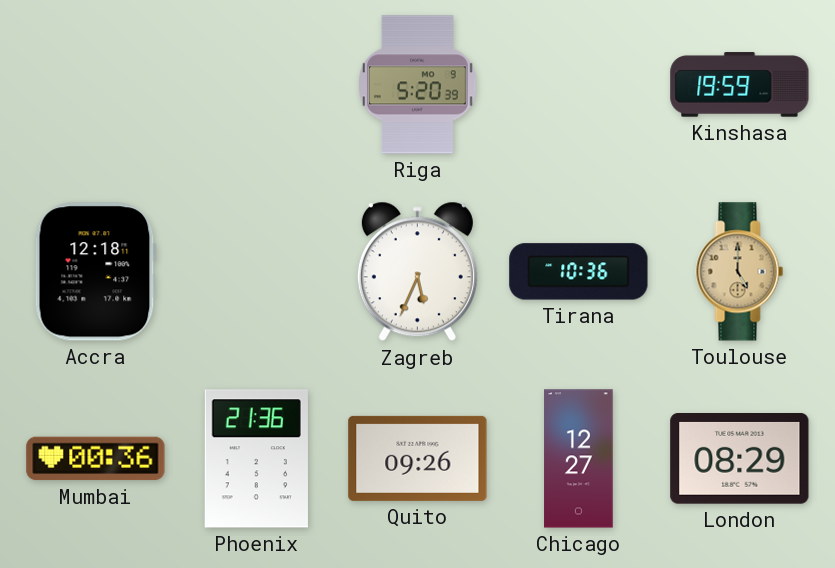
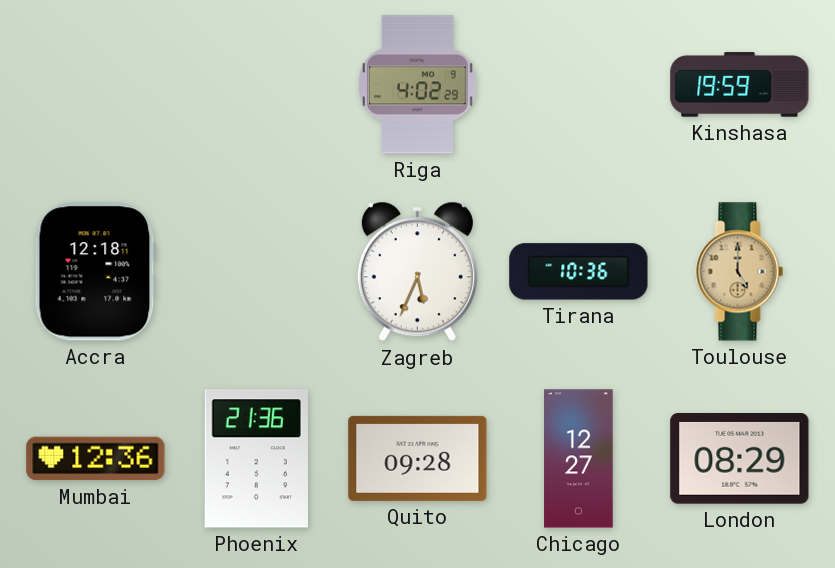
Riga: 5:20 -> 4:02 (418, 85)
Mumbai: 00:36 -> 12:36 (96, 459)
Quito: 09:26 -> 09:28 (418, 458)
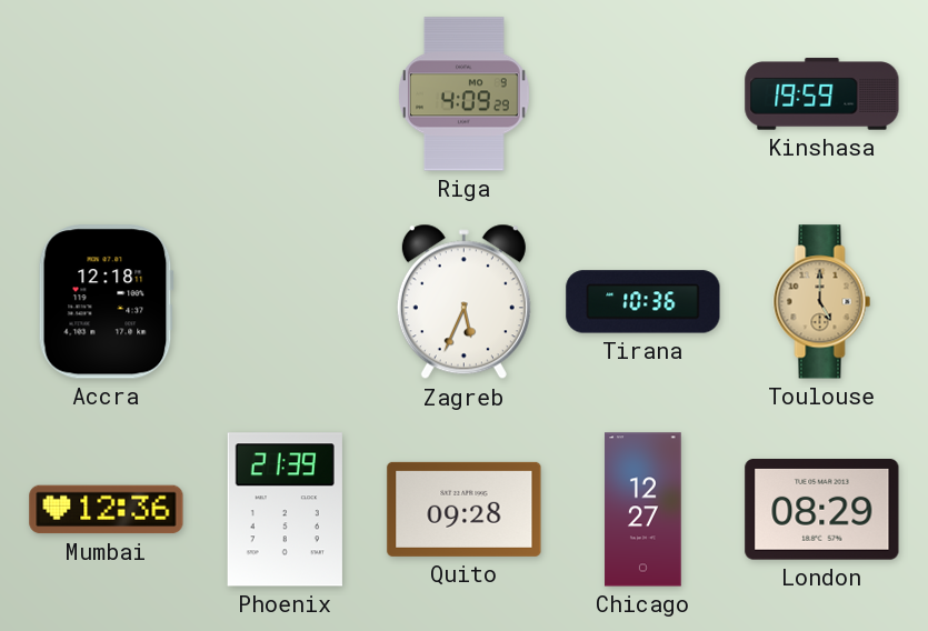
Riga: 4:02 -> 4:09 (465, 94)
Phoenix: 21:36 -> 21:39 (285, 510)
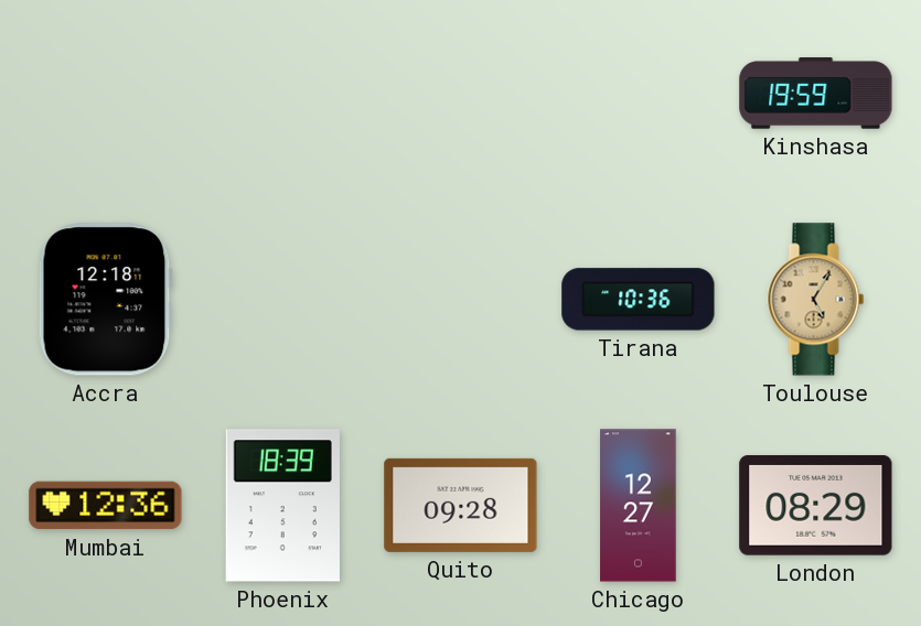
Riga: 4:09 -> none (465, 94)
Zagreb: 5:34 -> none (463, 302)
Toulouse: 5:00 -> 5:05 (816, 300)
Phoenix: 21:39 -> 18:39 (282, 506)
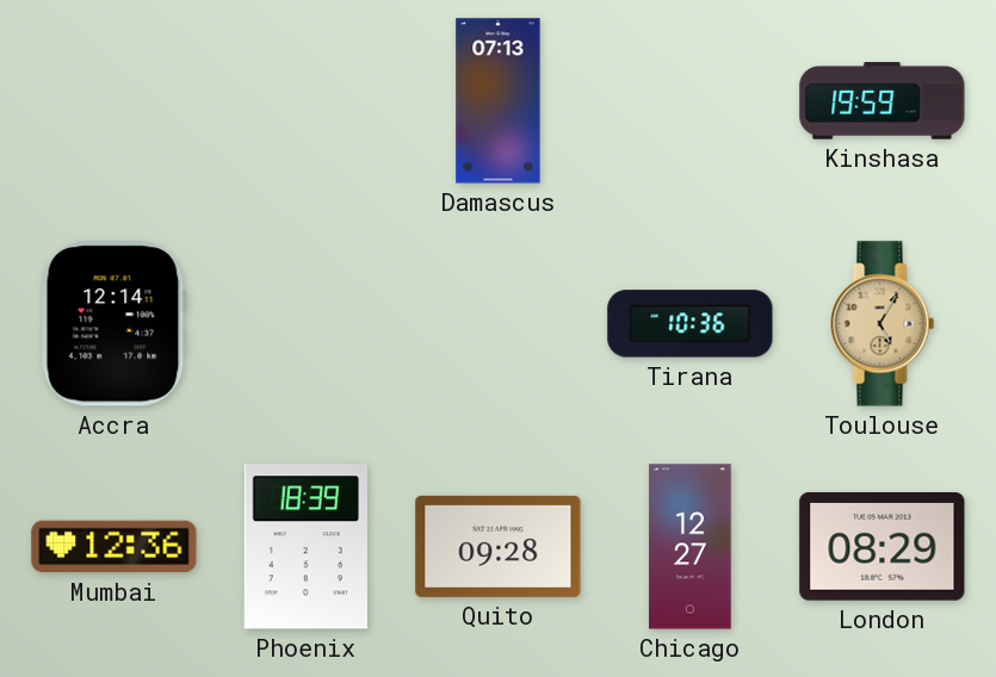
Damascus: none -> 07:13 (499, 101)
Accra: 12:18 -> 12:14 (113, 324)
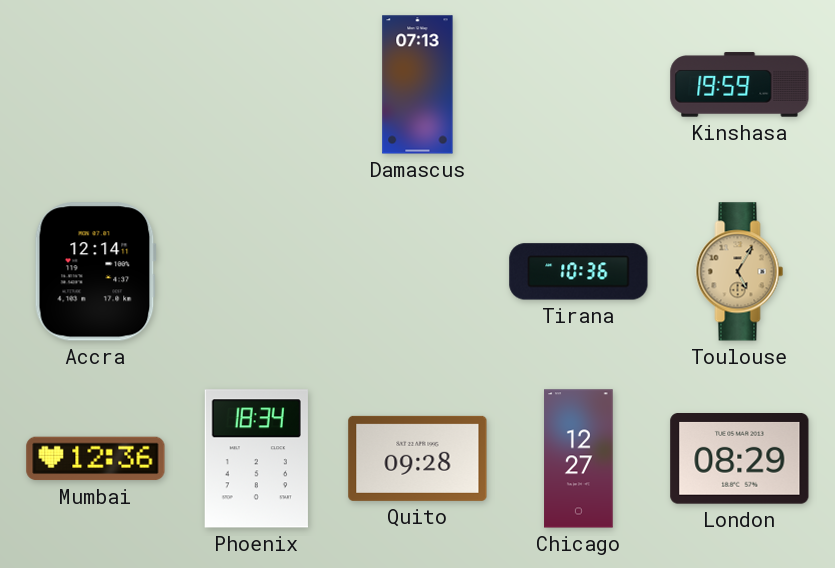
Phoenix: 18:39 -> 18:34 (256, 459)
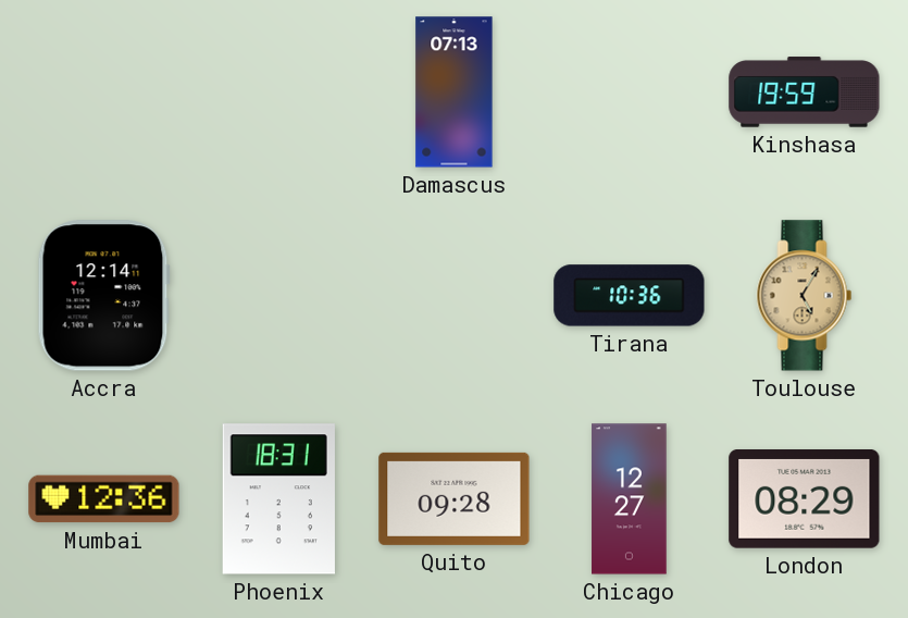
Phoenix: 18:34 -> 18:31 (278, 499)
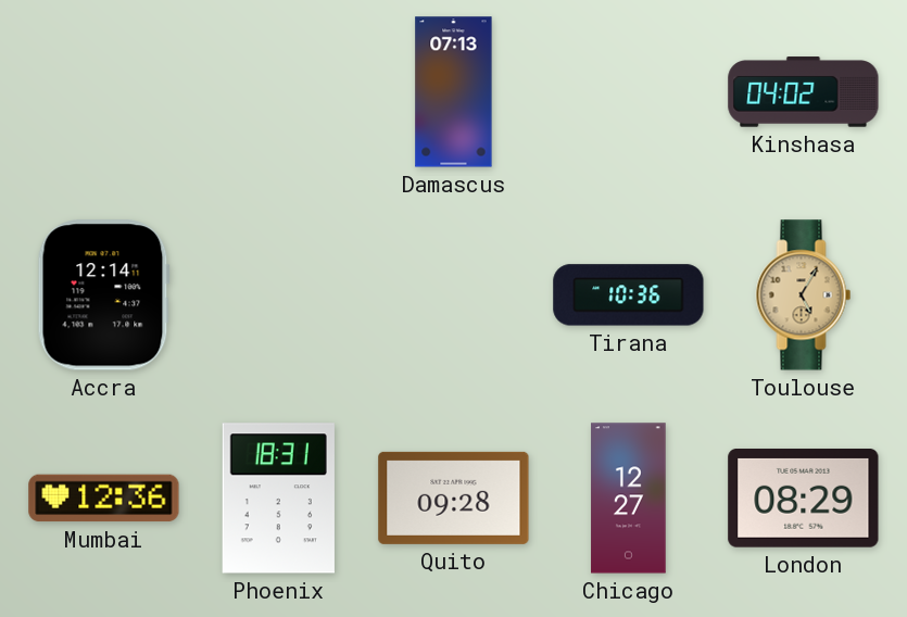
Kinshasa: 19:59 -> 04:02 (804, 92)
